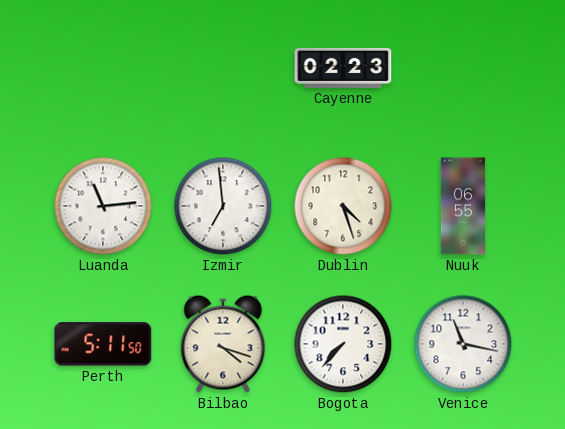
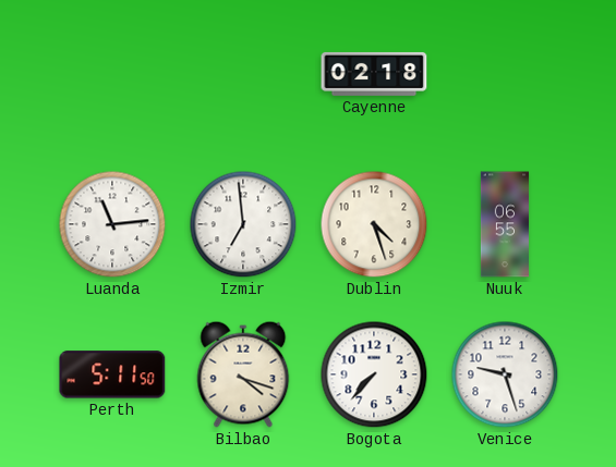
Cayenne: 02:23 -> 02:18 (374, 74)
Venice: 11:17 -> 9:27 (505, 374)
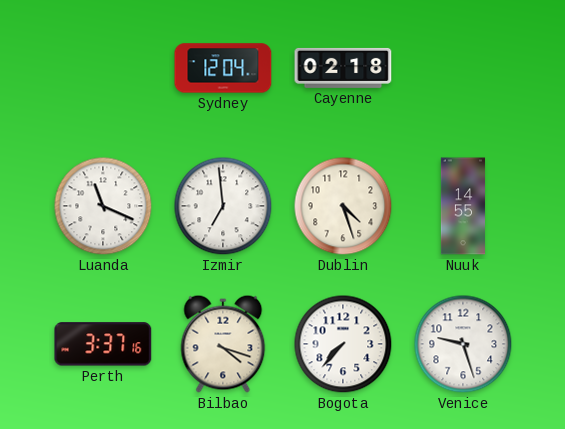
Sydney: none -> 12:04 (223, 68)
Luanda: 11:14 -> 11:19 (103, 206)
Nuuk: 06:55 -> 14:55 (463, 206)
Perth: 5:11 -> 3:37 (103, 344)
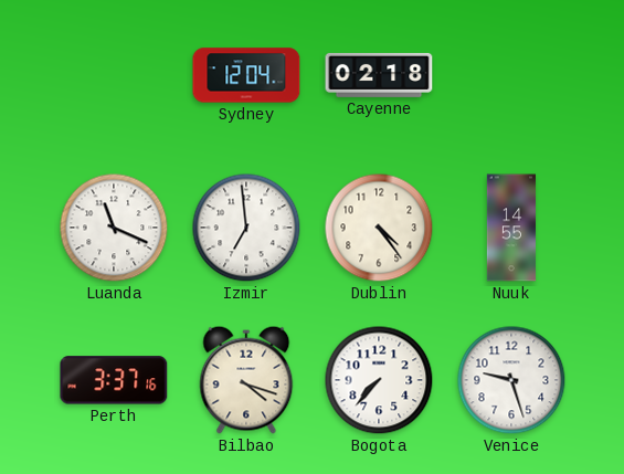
Dublin: 4:27 -> 4:24 (379, 228)
